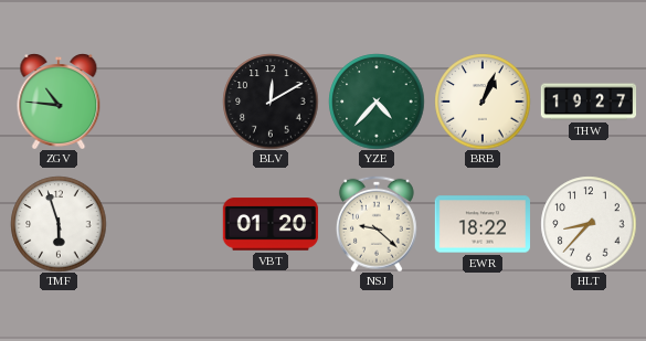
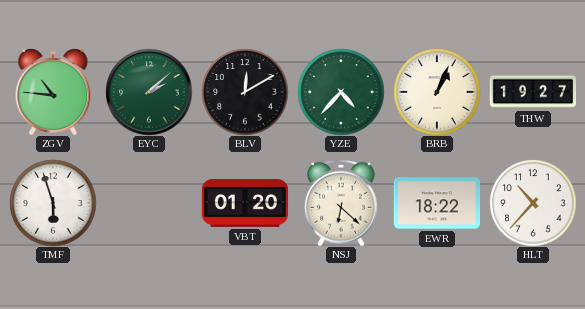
EYC: none -> 2:08 (149, 92)
NSJ: 9:22 -> 6:22 (341, 203)
HLT: 8:37 -> 10:37 (533, 203)
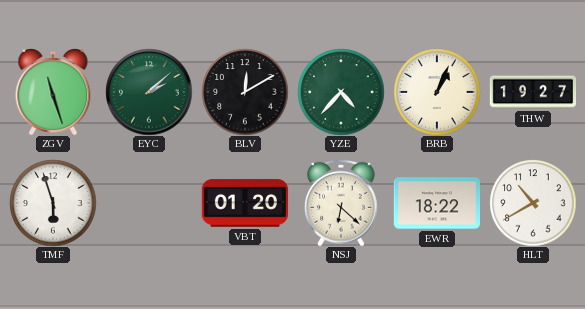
ZGV: 10:46 -> 11:27 (53, 92)
HLT: 10:37 -> 10:40 (533, 203)
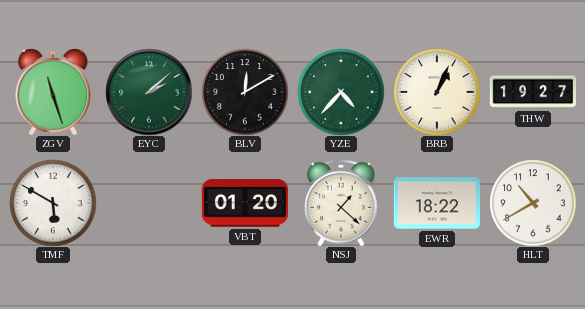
TMF: 5:57 -> 5:50 (53, 203)
NSJ: 6:22 -> 1:22 (341, 203)
